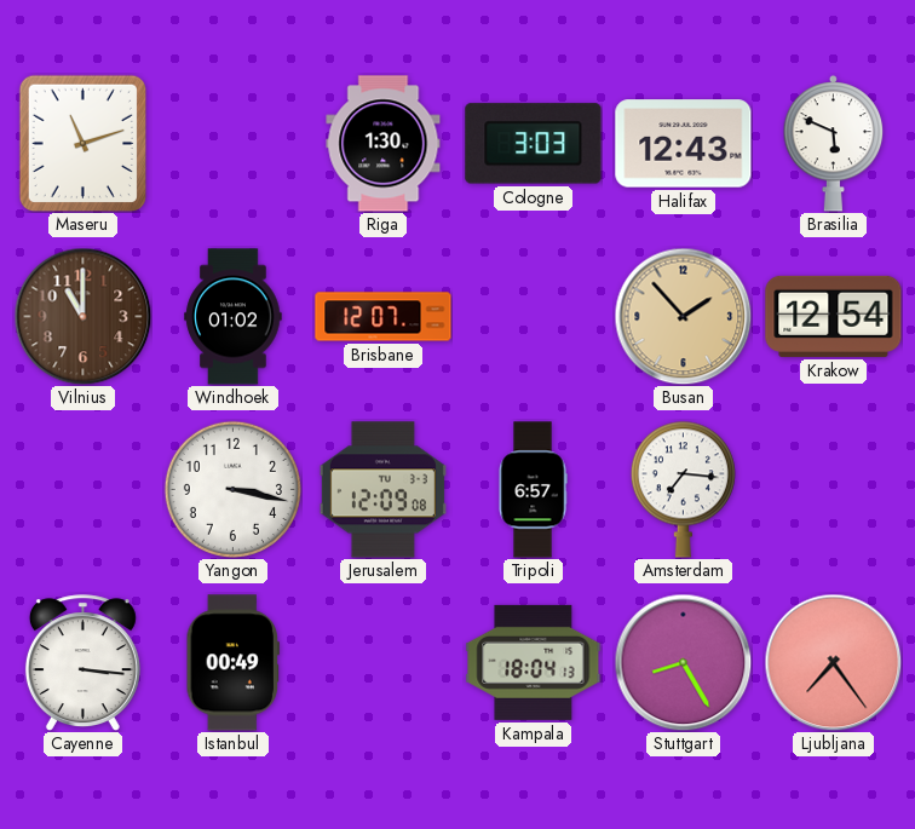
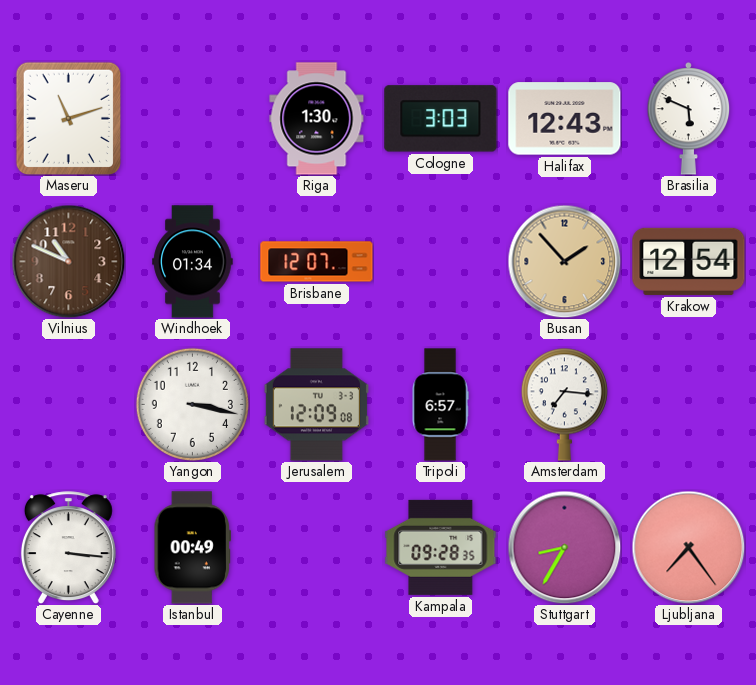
Vilnius: 11:00 -> 10:49 (68, 261)
Windhoek: 01:02 -> 01:34 (193, 262)
Kampala: 18:04 -> 09:28 (441, 547)
Stuttgart: 8:25 -> 8:35 (564, 547)
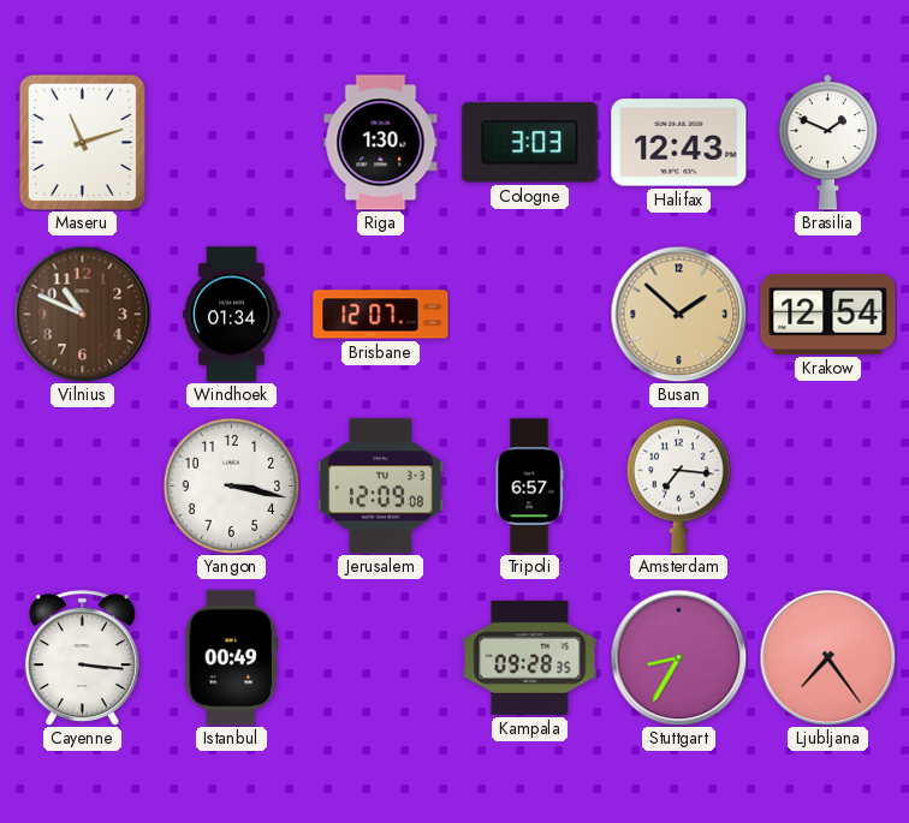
Brasilia: 5:49 -> 1:49 (828, 142)
Busan: 1:53 -> 1:52 (678, 314)
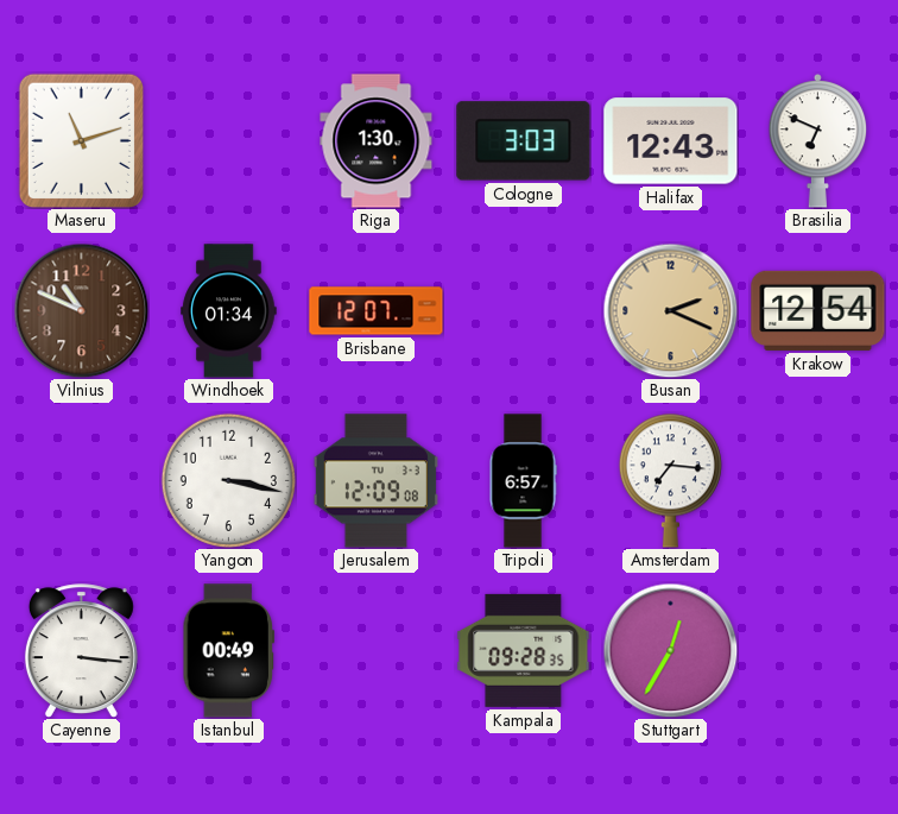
Brasilia: 1:49 -> 6:49 (818, 140)
Busan: 1:52 -> 2:19 (670, 310)
Stuttgart: 8:35 -> 12:35 (670, 650)
Ljubljana: 7:24 -> none (827, 657)
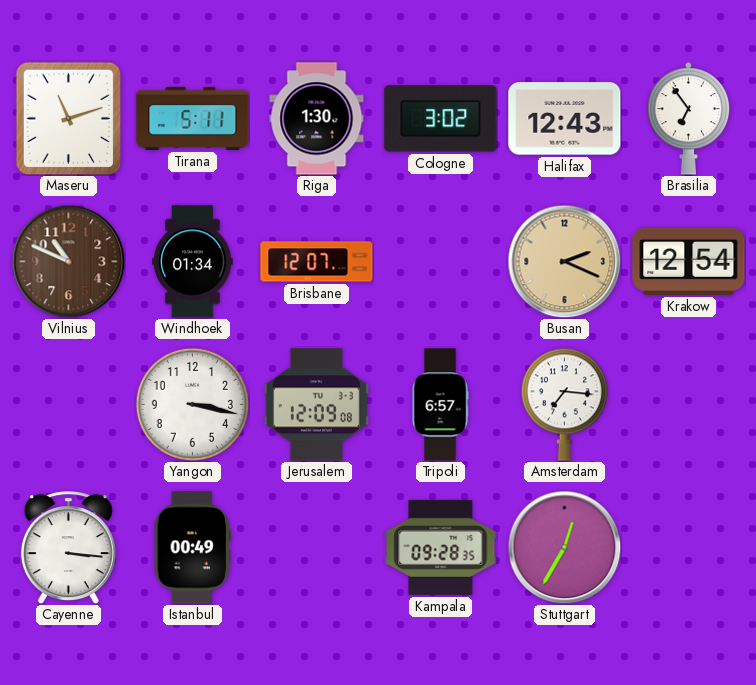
Tirana: none -> 5:11 (193, 118)
Cologne: 3:03 -> 3:02 (441, 119)
Brasilia: 6:49 -> 6:54 (689, 118)
